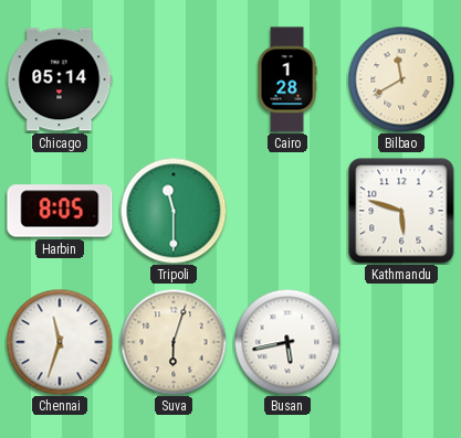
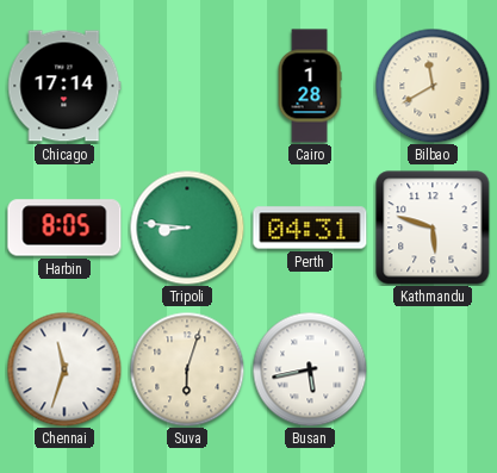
Chicago: 05:14 -> 17:14 (64, 86)
Tripoli: 11:30 -> 8:46 (187, 228)
Perth: none -> 04:31 (310, 228)
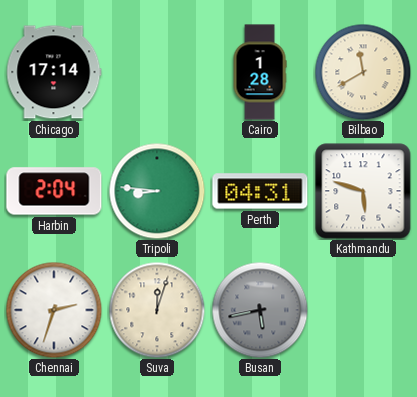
Harbin: 8:05 -> 2:04 (54, 191)
Chennai: 11:33 -> 2:33 (54, 310)
Suva: 6:03 -> 12:03 (157, 310)
Busan dial: white -> grey (260, 310)
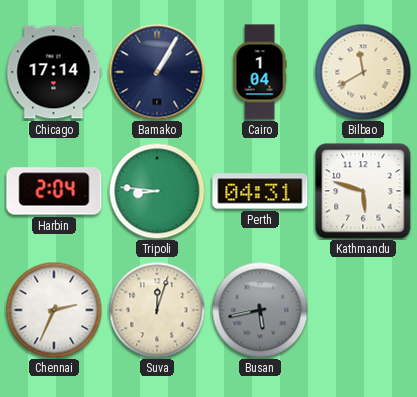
Bamako: none -> 1:05 (157, 72)
Cairo: 1:28 -> 1:04 (260, 72)
Chennai: 2:33 -> 2:34 (54, 310)
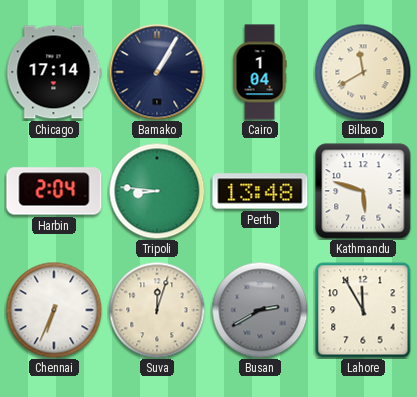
Perth: 04:31 -> 13:48 (260, 191)
Chennai: 2:34 -> 6:34 (54, 310)
Busan: 5:43 -> 2:40 (260, 310)
Lahore: none -> 11:55 (363, 310)
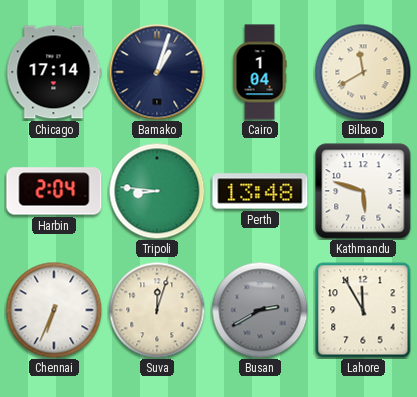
Bamako: 1:05 -> 1:03 (157, 72)
